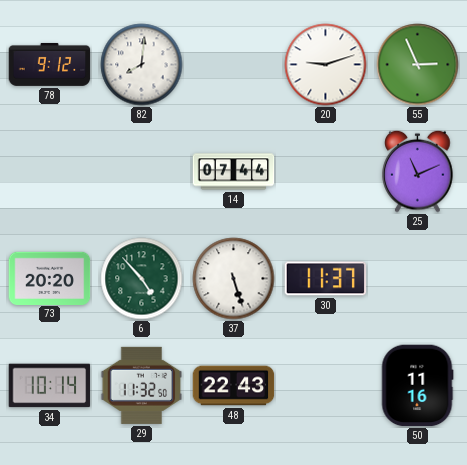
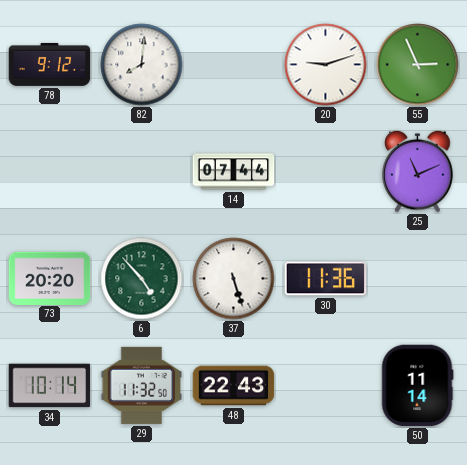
30: 11:37 -> 11:36 (326, 279)
50: 11:16 -> 11:14 (417, 386)
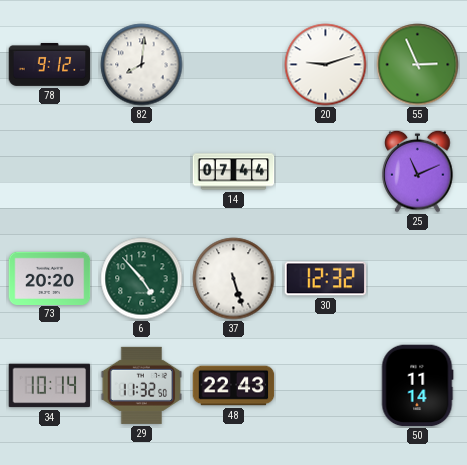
30: 11:36 -> 12:32 (326, 279)
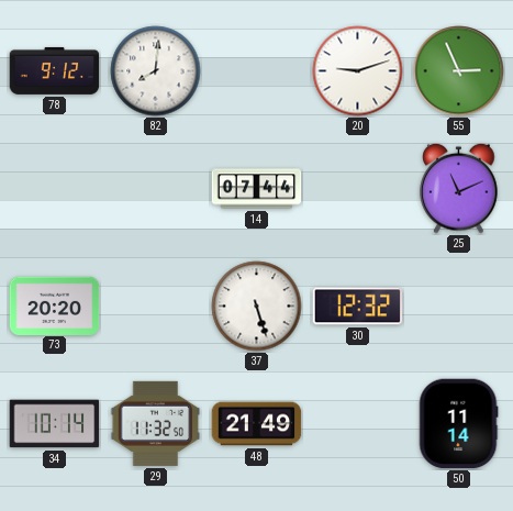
6: 4:53 -> none (142, 279)
48: 22:43 -> 21:49 (257, 424)
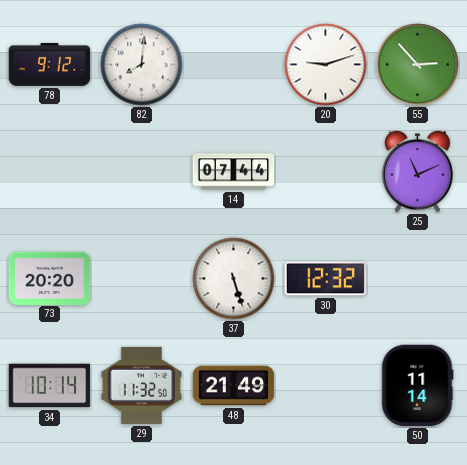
55: 2:56 -> 2:53 (418, 65)
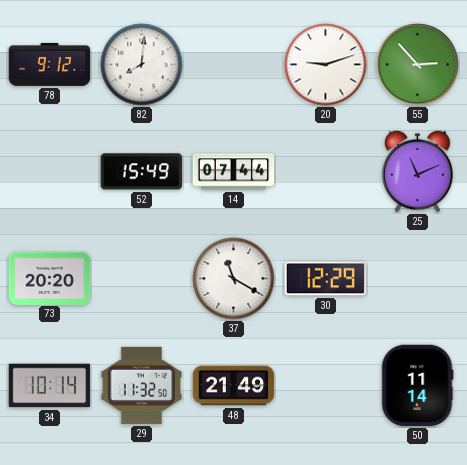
52: none -> 15:49 (142, 172)
37: 5:27 -> 11:20 (234, 279)
30: 12:32 -> 12:29 (326, 279)
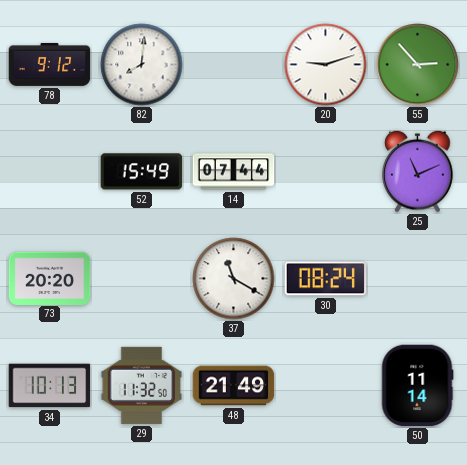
30: 12:29 -> 08:24 (326, 279)
34: 10:14 -> 10:13 (50, 386)
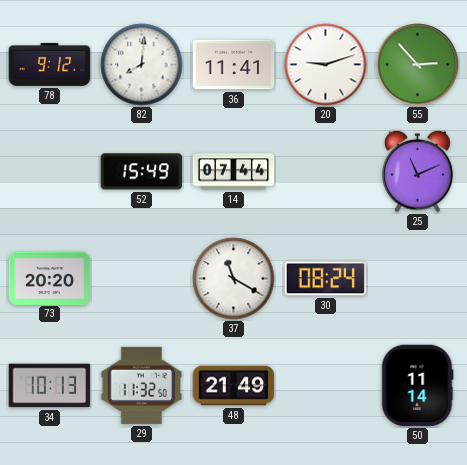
36: none -> 11:41 (234, 65)
